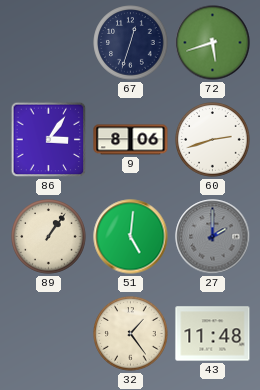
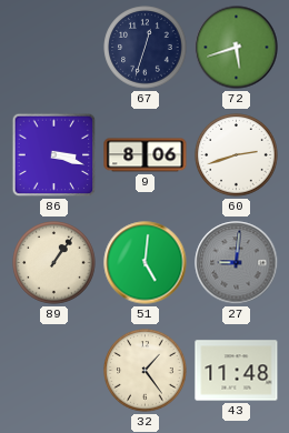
86: 3:06 -> 3:18 (54, 155)
27: 2:00 -> 9:01 (237, 263)
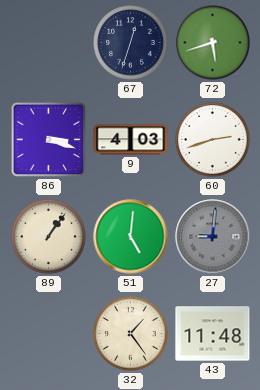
9: 8:06 -> 4:03 (131, 140)
